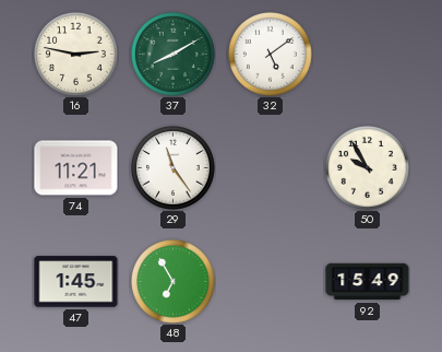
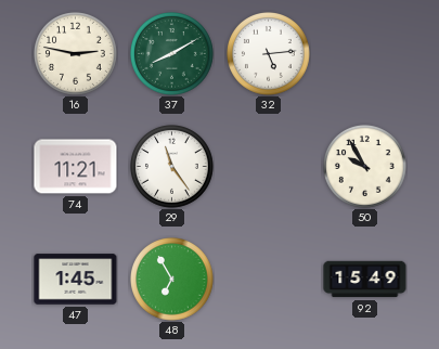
32: 5:09 -> 5:14 (269, 54)
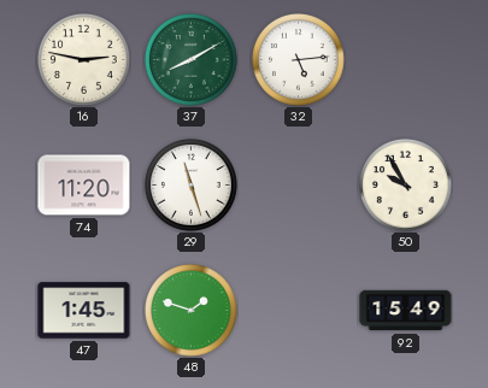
74: 11:21 -> 11:20 (84, 186)
29: 11:24 -> 11:27 (192, 186)
48: 6:55 -> 1:48 (192, 311)
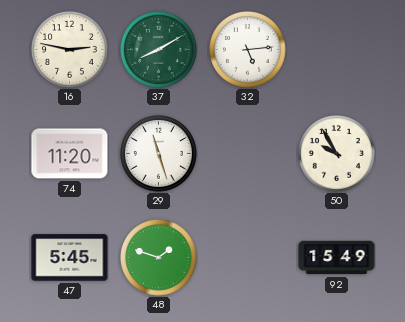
47: 1:45 -> 5:45 (70, 258)
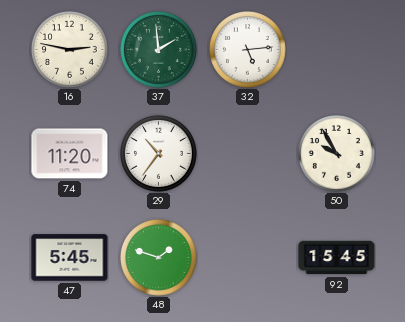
37: 8:10 -> 1:59 (159, 50)
29: 11:27 -> 10:36 (159, 154)
92: 15:49 -> 15:45 (337, 258)
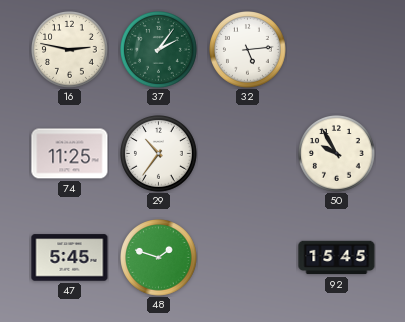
37: 1:59 -> 2:06 (159, 50)
74: 11:20 -> 11:25 (70, 154)
